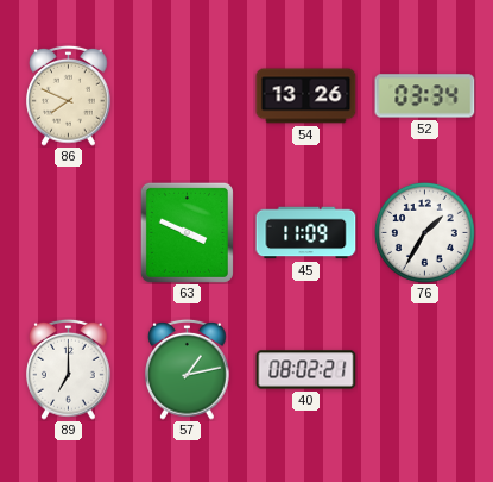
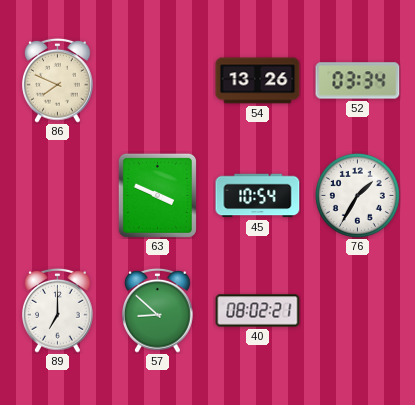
45: 11:09 -> 10:54 (258, 196)
57: 1:13 -> 8:52 (158, 310)
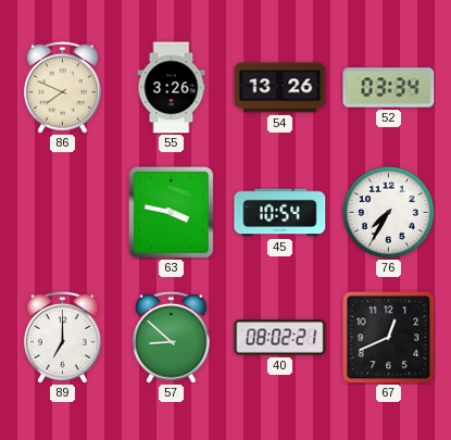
55: none -> 3:26 (172, 88)
63: 3:49 -> 3:47 (171, 212)
76: 1:35 -> 7:35 (388, 212)
67: none -> 12:41 (389, 338)
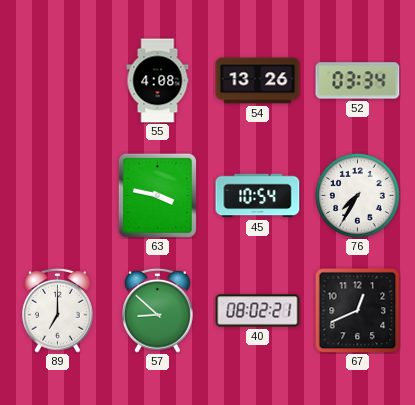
86: 7:49 -> none (63, 87)
55: 3:26 -> 4:08 (158, 81)
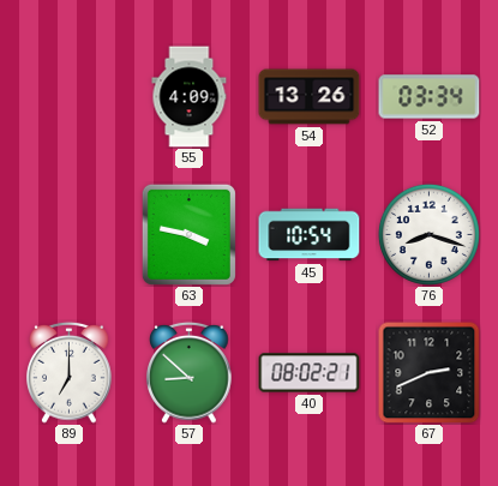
55: 4:08 -> 4:09 (190, 97)
76: 7:35 -> 8:18 (428, 234)
67: 12:41 -> 2:41 (430, 373)
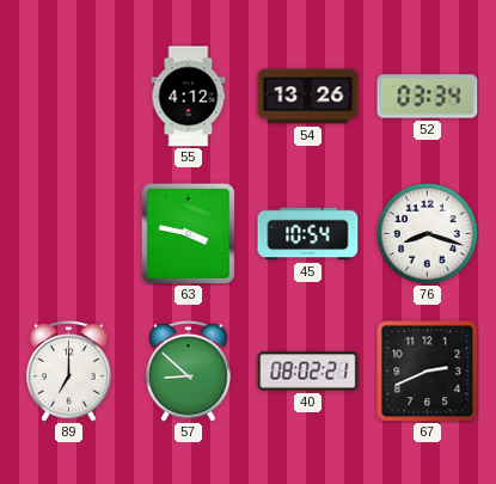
55: 4:09 -> 4:12 (189, 97)
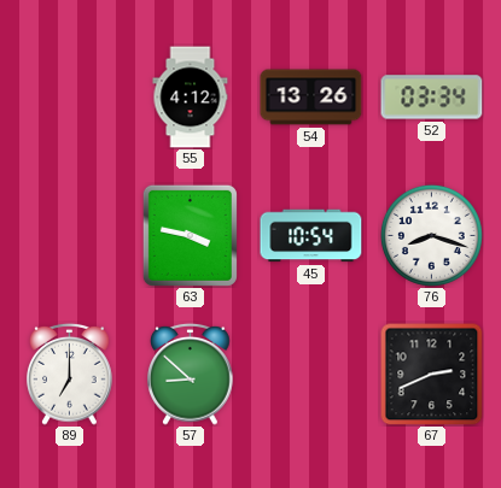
40: 08:02 -> none (308, 372)
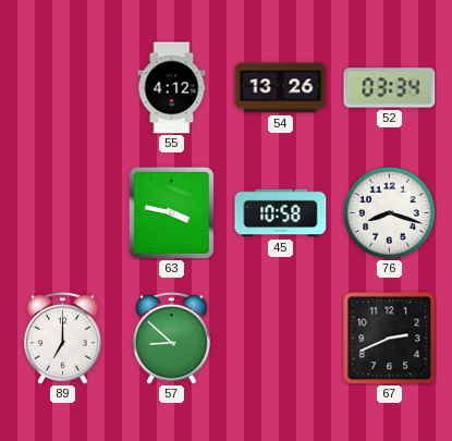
45: 10:54 -> 10:58 (281, 213)
